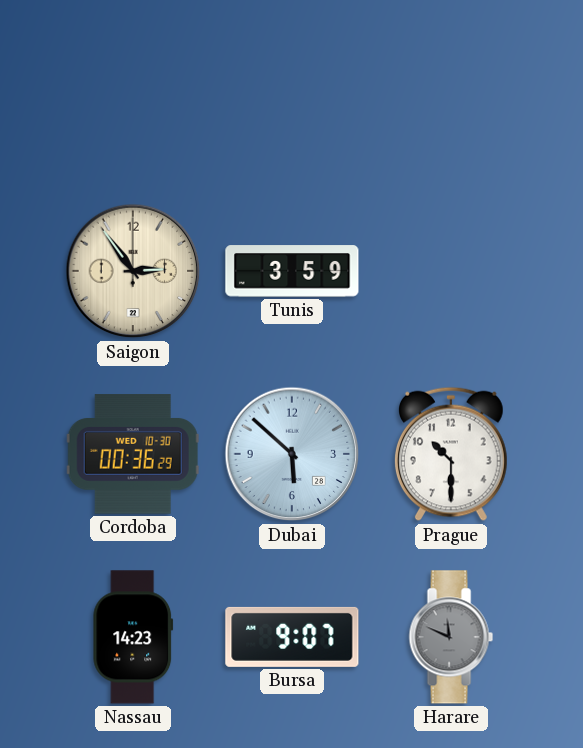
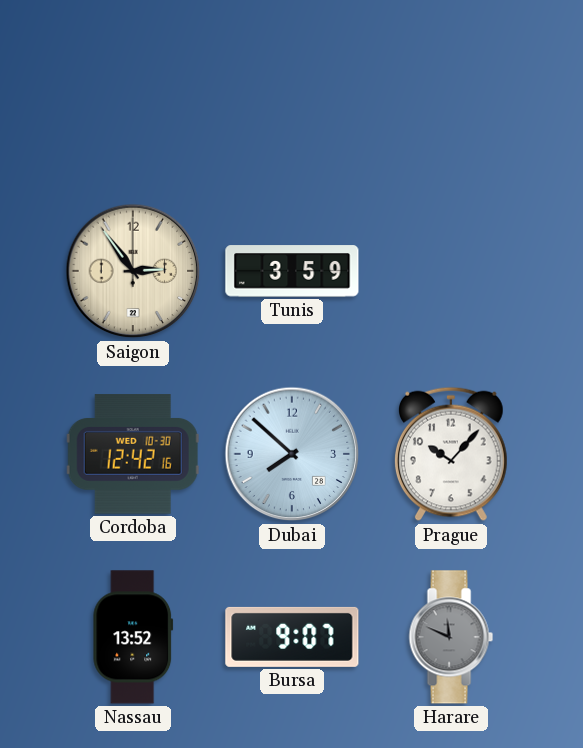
Cordoba: 00:36 -> 12:42 (133, 454)
Dubai: 5:52 -> 7:52 (292, 454)
Prague: 10:30 -> 10:07 (451, 454)
Nassau: 14:23 -> 13:52 (133, 637)
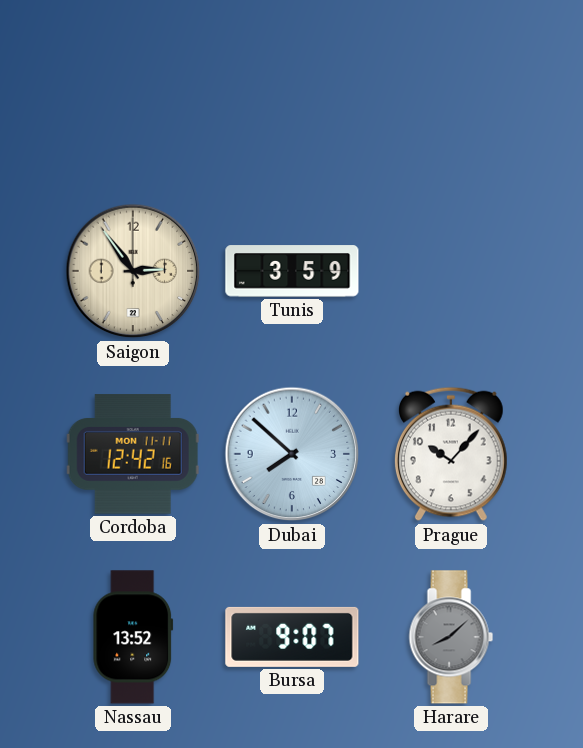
Cordoba date: WED 10-30 -> MON 11-11 (133, 454)
Harare: 11:49 -> 8:08 (451, 637)
